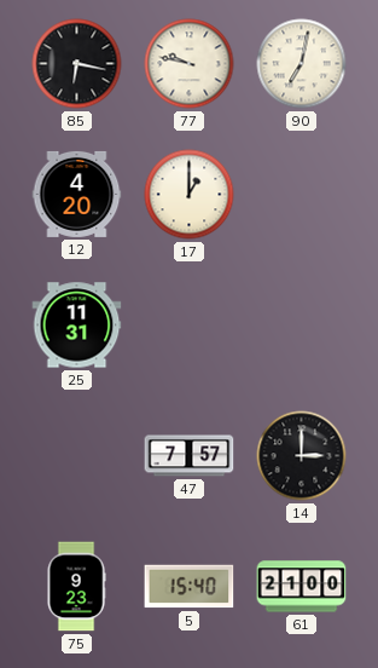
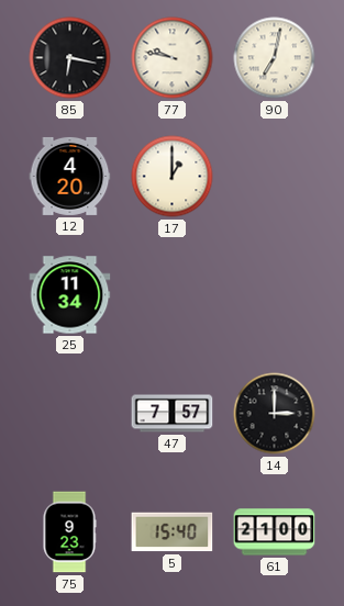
25: 11:31 -> 11:34 (70, 295)
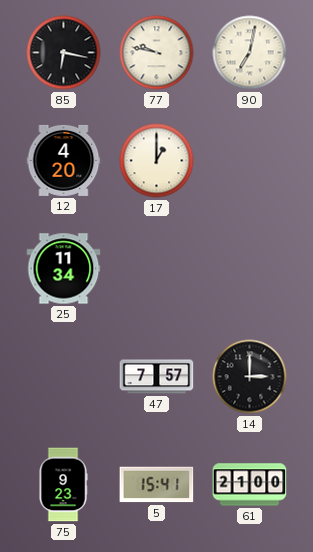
5: 15:40 -> 15:41 (157, 485)
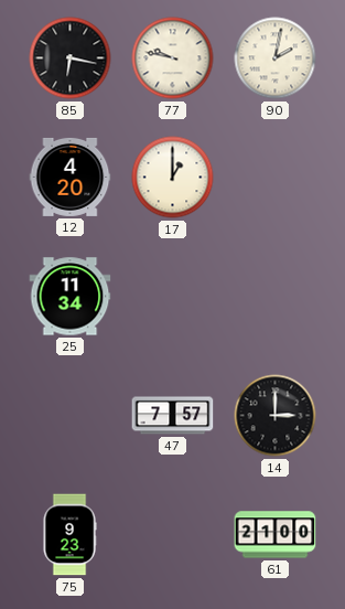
90: 7:02 -> 2:02 (276, 58)
5: 15:41 -> none (157, 485)
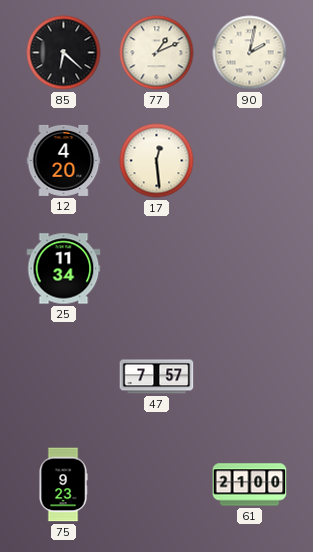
85: 6:17 -> 6:22 (64, 53)
77: 9:47 -> 1:11 (157, 53)
17: 1:00 -> 12:29 (157, 161)
14: 3:00 -> none (276, 416)
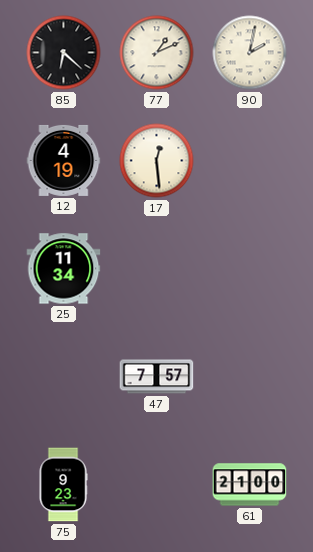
12: 4:20 -> 4:19 (64, 160)
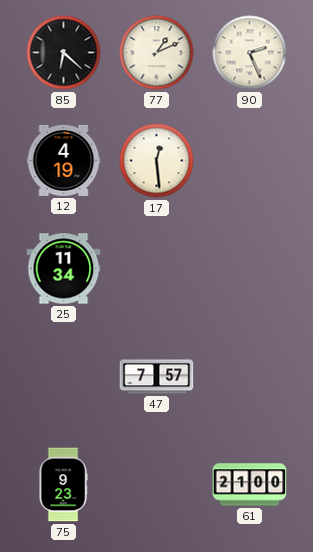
90: 2:02 -> 2:26 (250, 53)
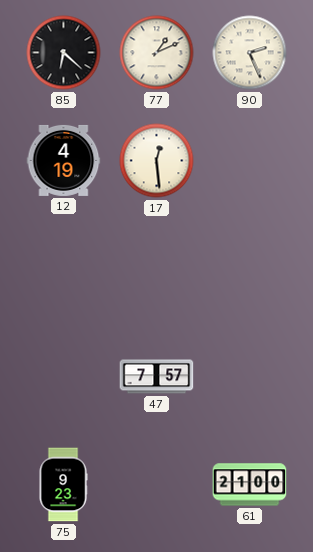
25: 11:34 -> none (64, 269)
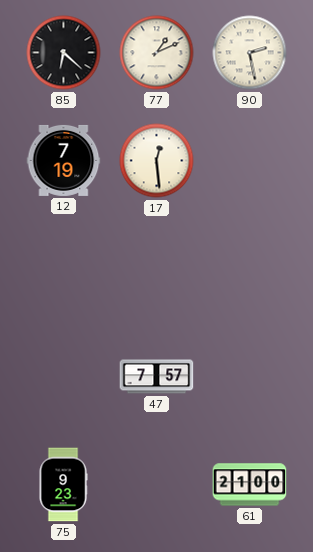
90: 2:26 -> 2:28 (250, 53)
12: 4:19 -> 7:19 (64, 160)
